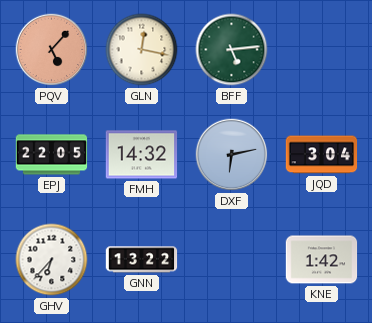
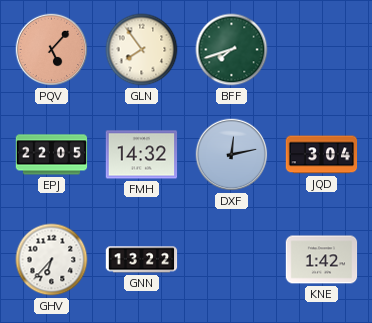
GLN: 12:17 -> 7:54 (142, 50)
BFF: 5:14 -> 7:42 (232, 50)
DXF: 6:13 -> 12:13 (232, 155)
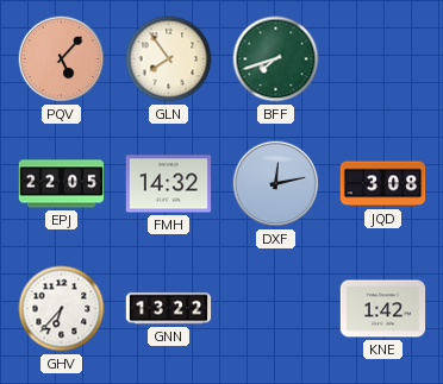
JQD: 3:04 -> 3:08 (383, 184)
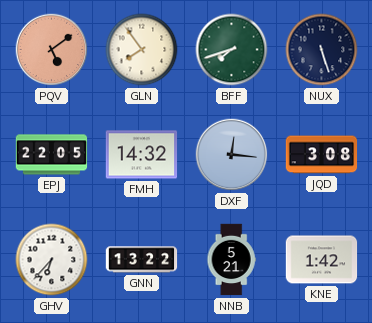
PQV: 5:07 -> 5:09 (52, 50)
NUX: none -> 5:27 (322, 50)
DXF: 12:13 -> 12:16 (232, 155)
NNB: none -> 5:21 (231, 260)
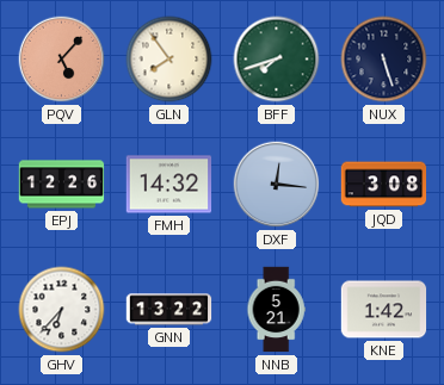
PQV: 5:09 -> 5:07 (62, 60)
EPJ: 22:05 -> 12:26 (62, 185)
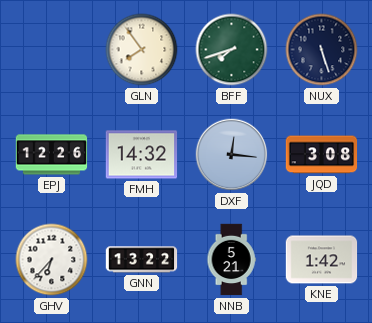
PQV: 5:07 -> none (62, 60)
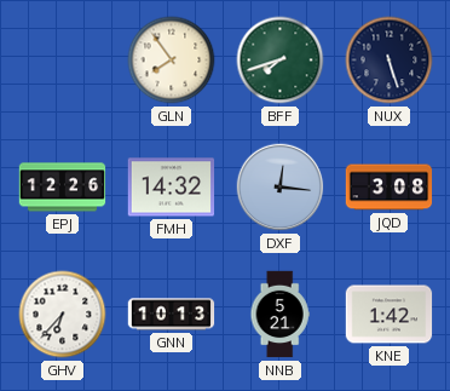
GNN: 13:22 -> 10:13 (172, 315)
